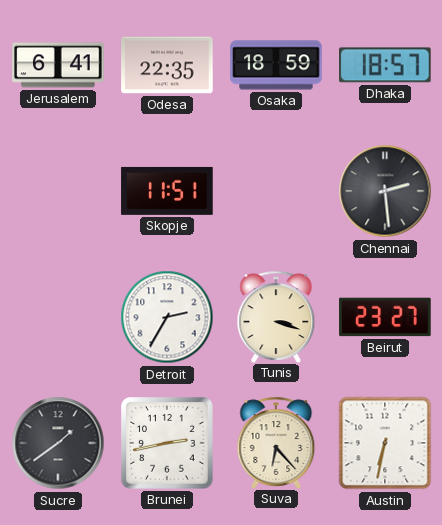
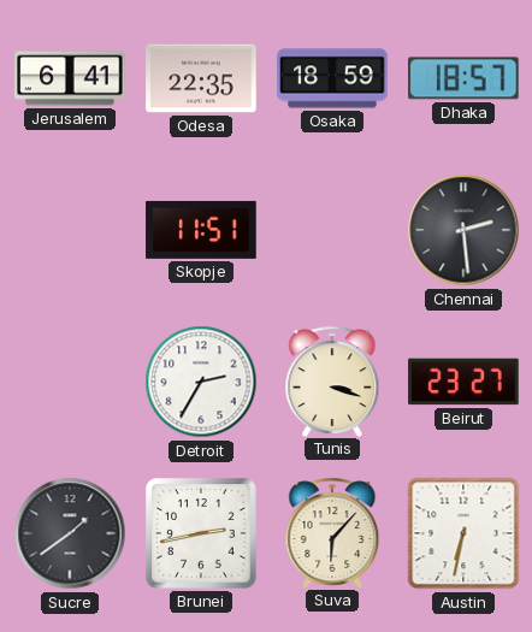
Suva: 6:23 -> 6:07 (332, 532)
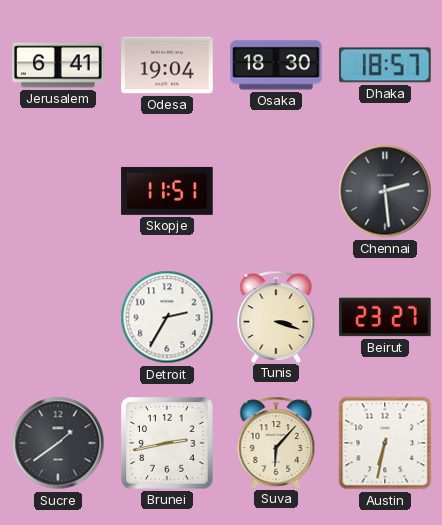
Odesa: 22:35 -> 19:04 (167, 65)
Osaka: 18:59 -> 18:30 (276, 65)
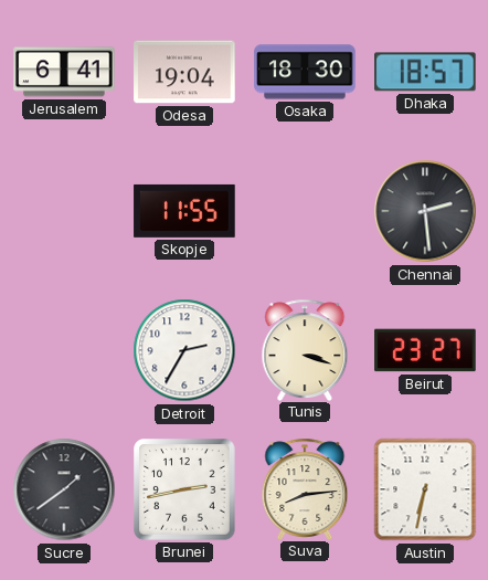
Skopje: 11:51 -> 11:55 (184, 211)
Suva: 6:07 -> 8:14 (305, 488)
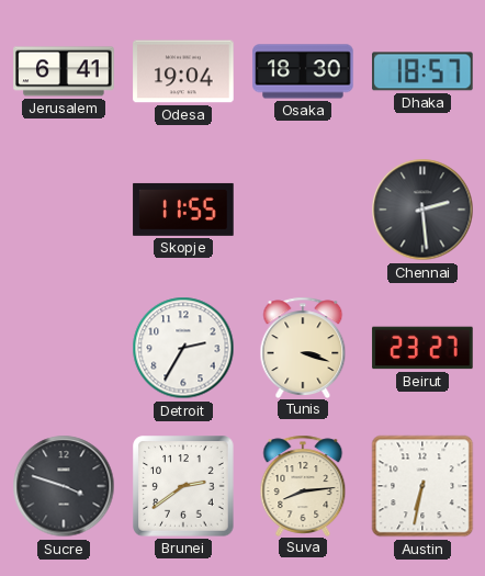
Sucre: 1:39 -> 3:48 (64, 486)
Brunei: 2:43 -> 2:39 (183, 486)
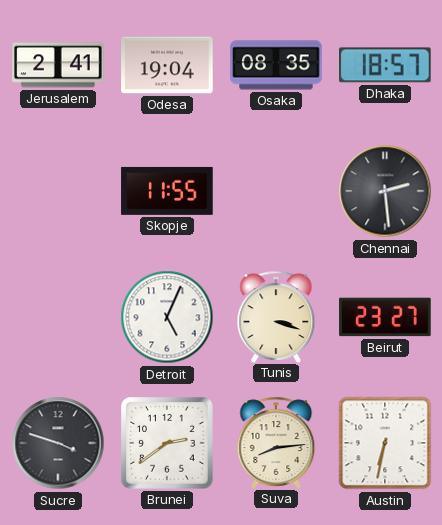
Jerusalem: 6:41 -> 2:41 (58, 65)
Osaka: 18:30 -> 08:35 (276, 65)
Detroit: 2:35 -> 5:04 (167, 317)
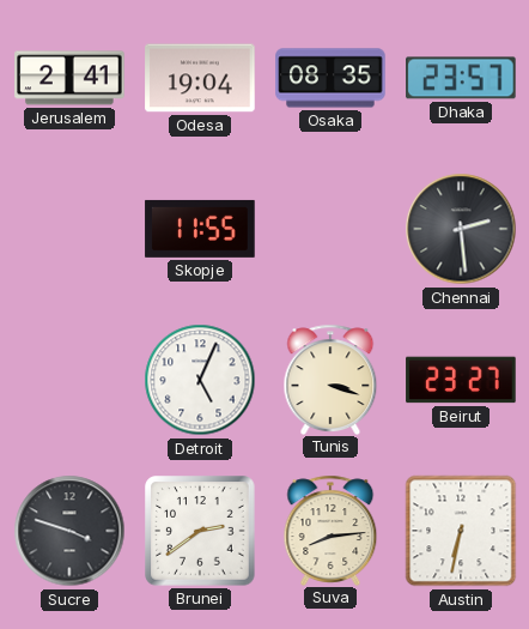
Dhaka: 18:57 -> 23:57 (461, 78)
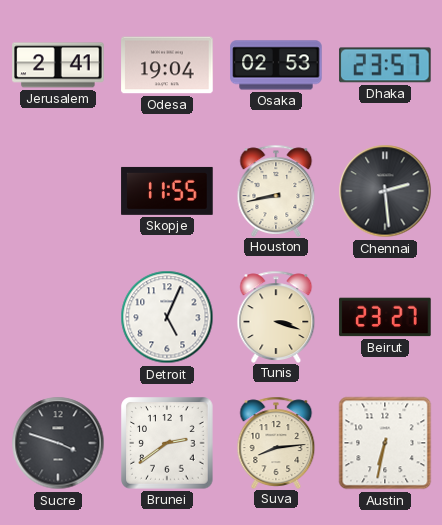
Osaka: 08:35 -> 02:53 (276, 65)
Houston: none -> 8:43 (276, 190)
